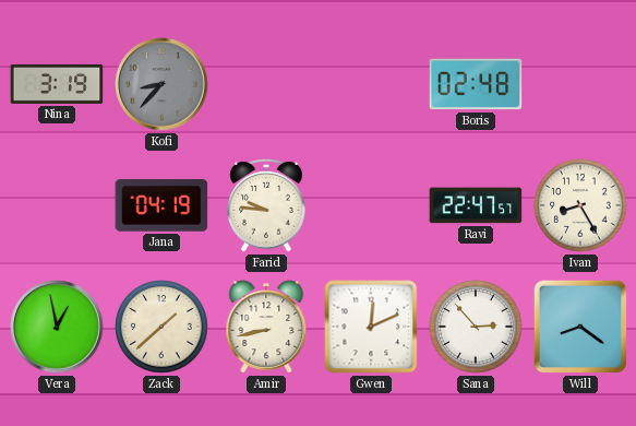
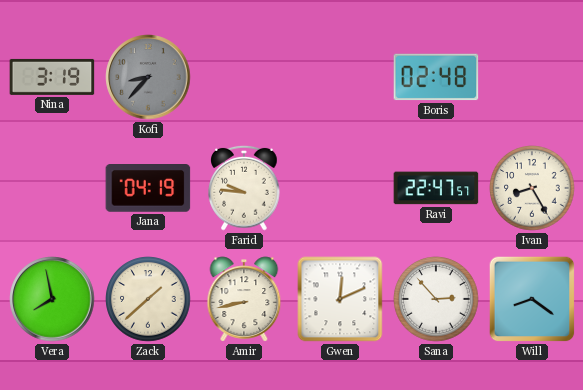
Vera: 12:58 -> 7:58 (52, 299)
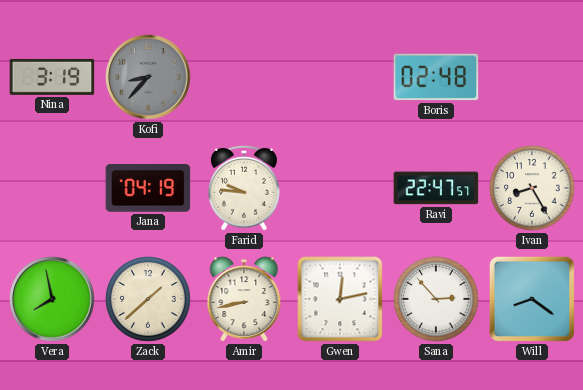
Gwen: 12:11 -> 12:13 (340, 299)
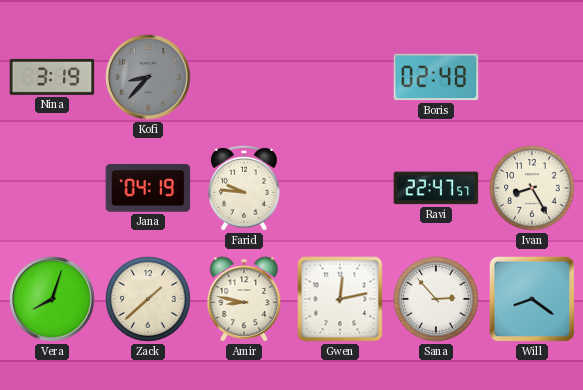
Vera: 7:58 -> 8:03 (52, 299)
Amir: 8:43 -> 8:47 (244, 299)
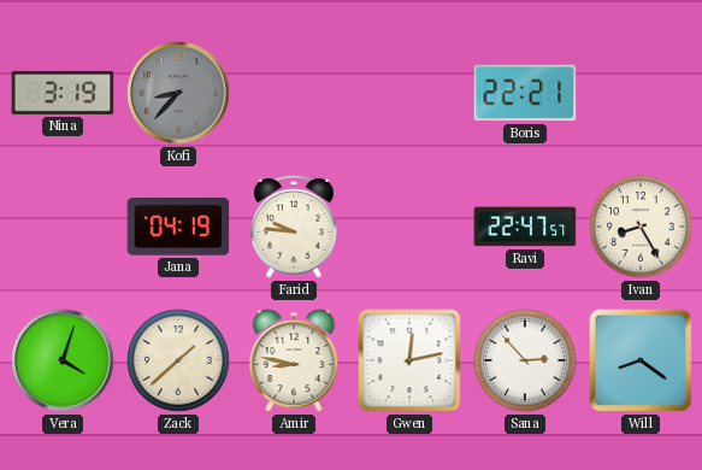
Boris: 02:48 -> 22:21 (525, 93)
Vera: 8:03 -> 4:03 (63, 360)
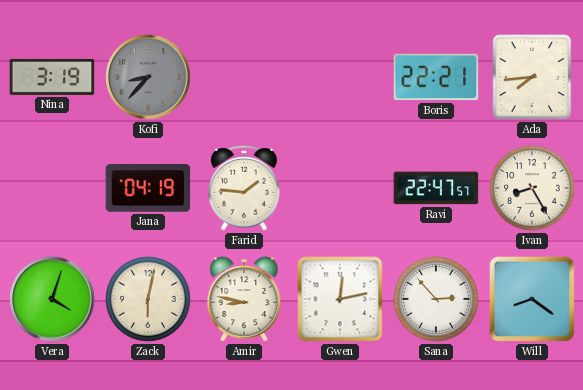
Ada: none -> 7:44 (532, 77)
Farid: 9:46 -> 1:46 (244, 188)
Zack: 1:38 -> 6:02 (148, 299)
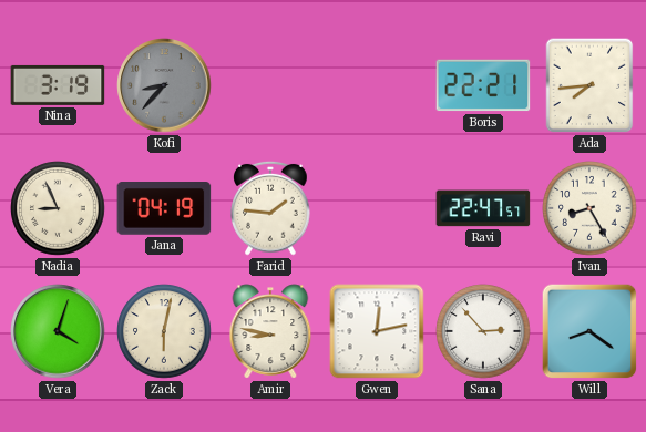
Nadia: none -> 8:56 (58, 208)
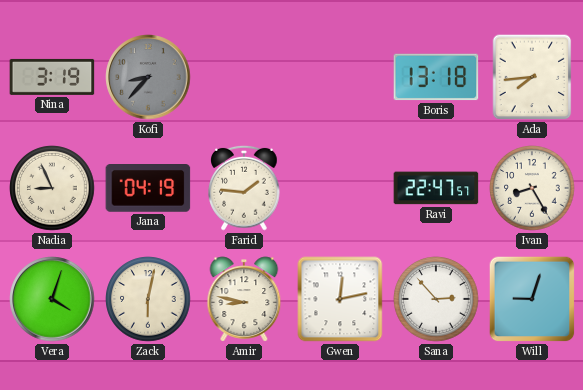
Boris: 22:21 -> 13:18 (436, 77)
Will: 8:21 -> 9:03 (532, 299)
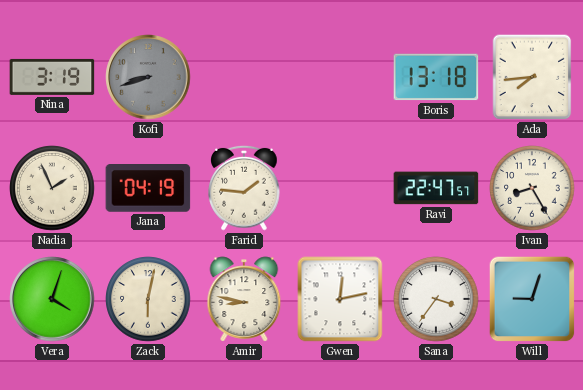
Kofi: 8:37 -> 8:42 (148, 77)
Nadia: 8:56 -> 1:56 (52, 188)
Sana: 2:53 -> 3:36 (436, 299)
